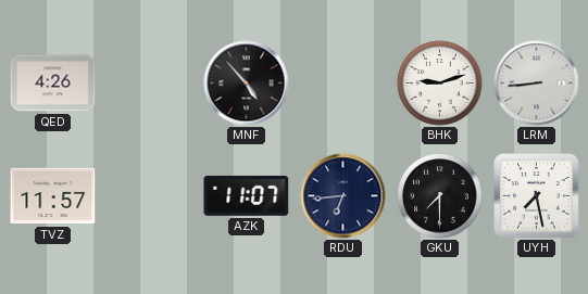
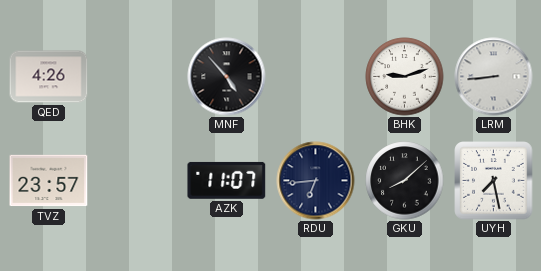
TVZ: 11:57 -> 23:57 (49, 181)
GKU: 7:30 -> 8:08 (405, 181)
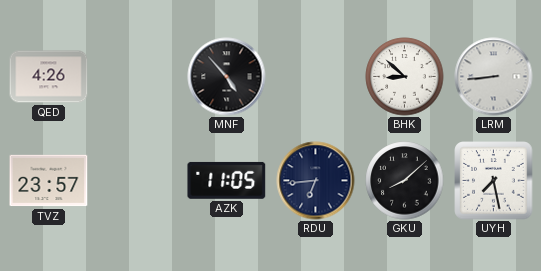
BHK: 9:12 -> 8:52 (405, 77)
AZK: 11:07 -> 11:05 (227, 180)
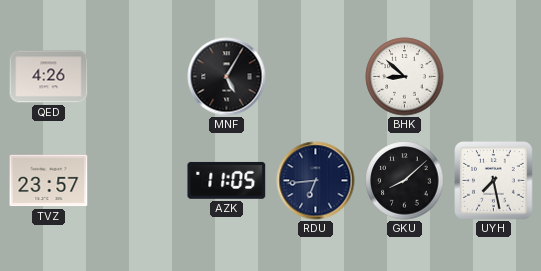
MNF: 4:53 -> 5:05 (227, 77)
LRM: 8:44 -> none (494, 77)
